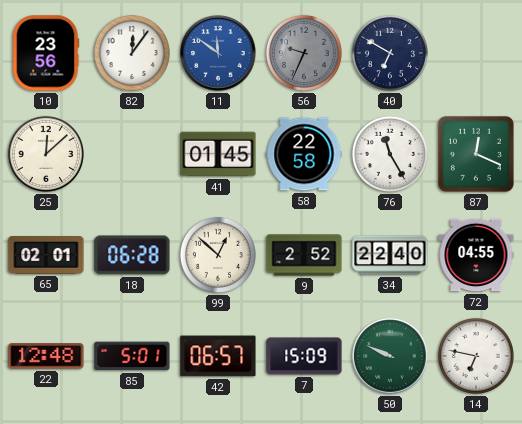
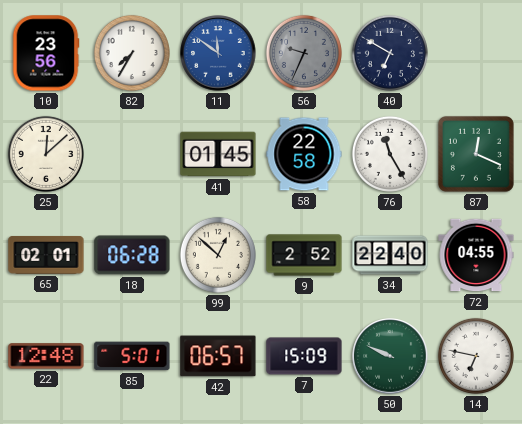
82: 12:06 -> 7:35 (132, 53)
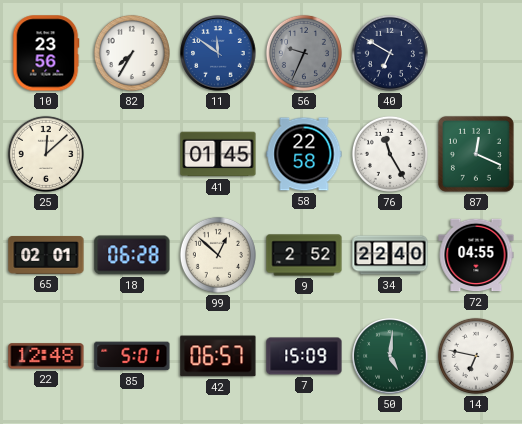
50: 9:49 -> 5:01 (390, 356)
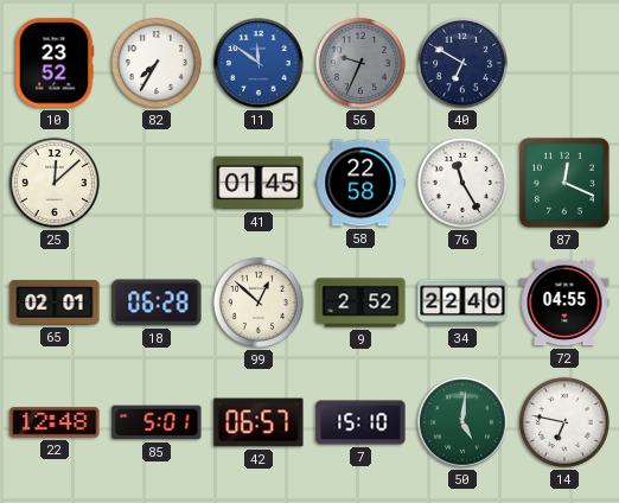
10: 23:56 -> 23:52 (55, 63)
7: 15:09 -> 15:10 (360, 422)
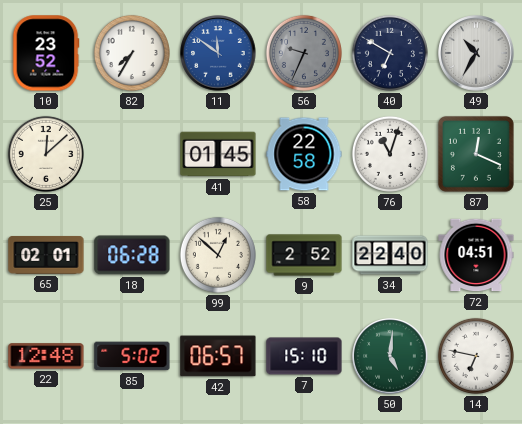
49: none -> 10:35 (476, 53)
76: 11:25 -> 11:03 (390, 154)
72: 04:55 -> 04:51 (476, 255)
85: 5:01 -> 5:02 (132, 356)
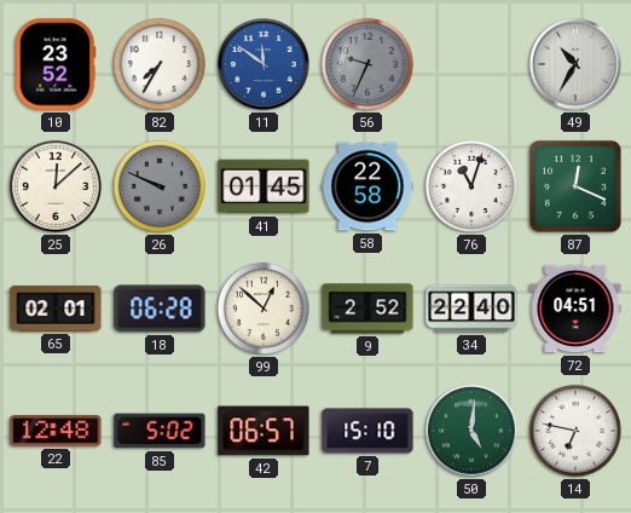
40: 6:50 -> none (390, 53)
26: none -> 9:49 (160, 186)
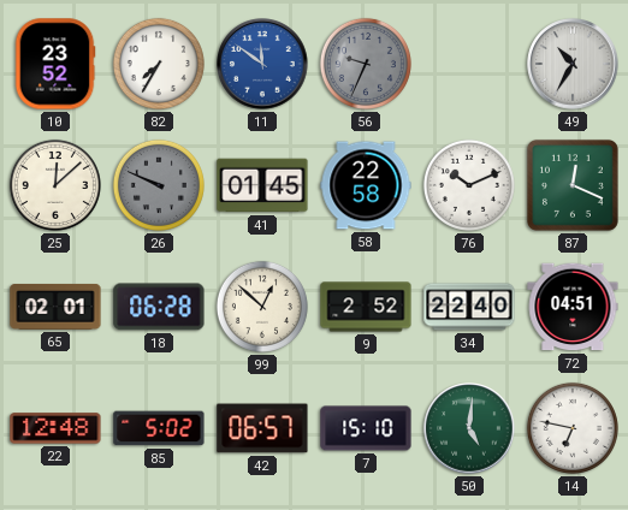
76: 11:03 -> 10:11 (469, 185)
